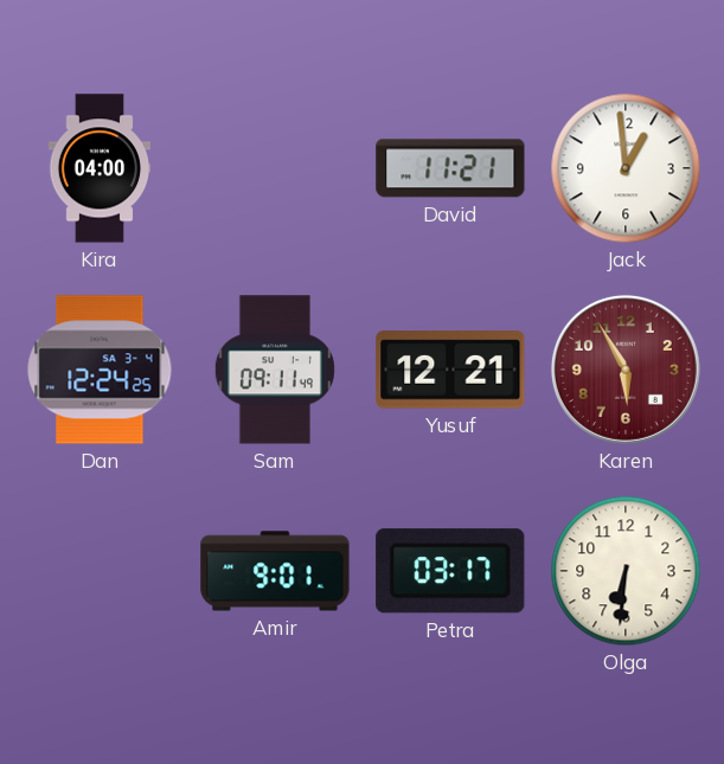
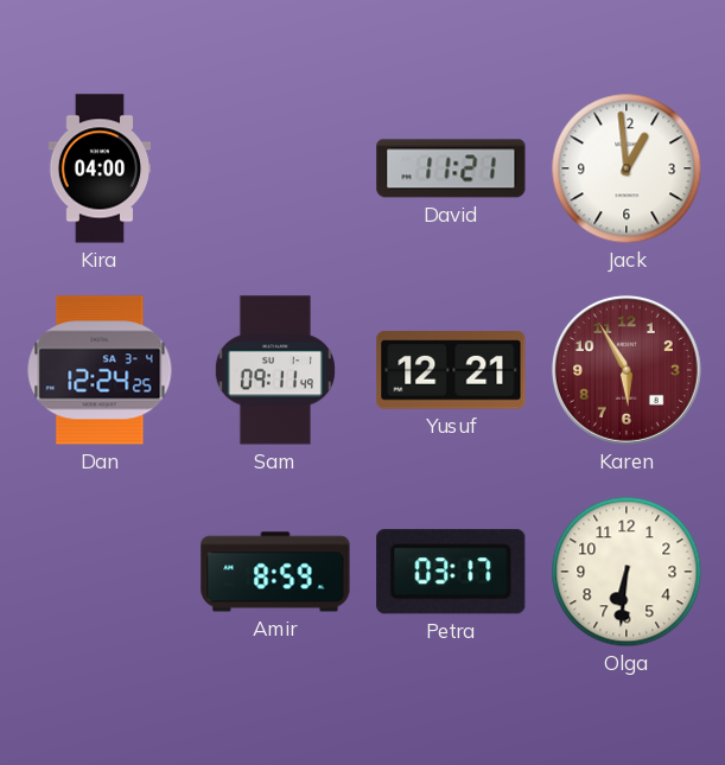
Amir: 9:01 -> 8:59 (275, 572)
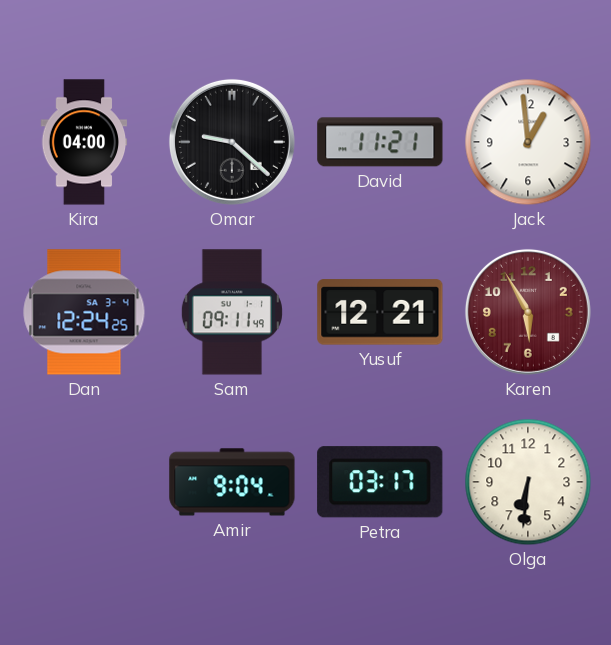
Omar: none -> 9:22 (232, 142)
Amir: 8:59 -> 9:04 (232, 482)
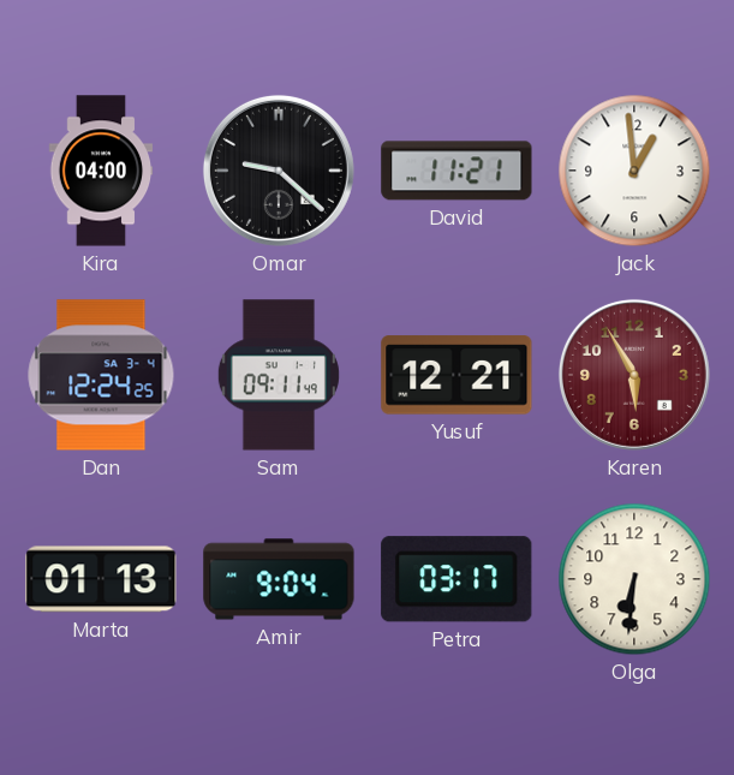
Marta: none -> 01:13 (101, 579)
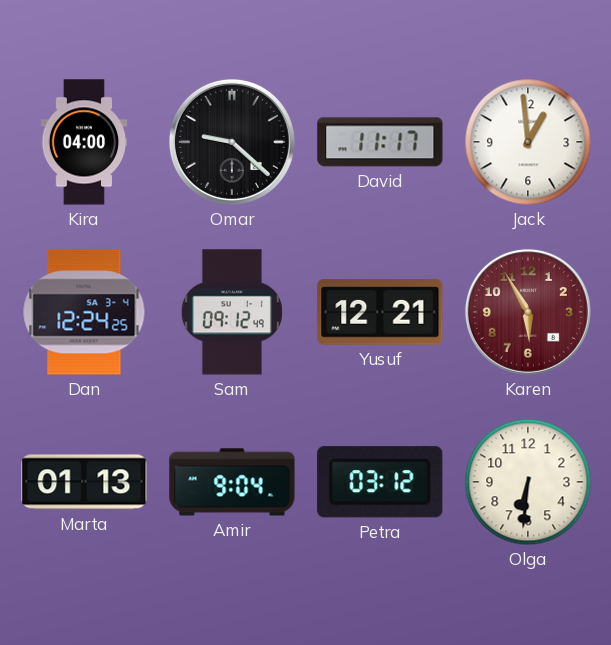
David: 11:21 -> 11:17 (380, 142)
Sam: 09:11 -> 09:12 (232, 312)
Petra: 03:17 -> 03:12 (380, 482)
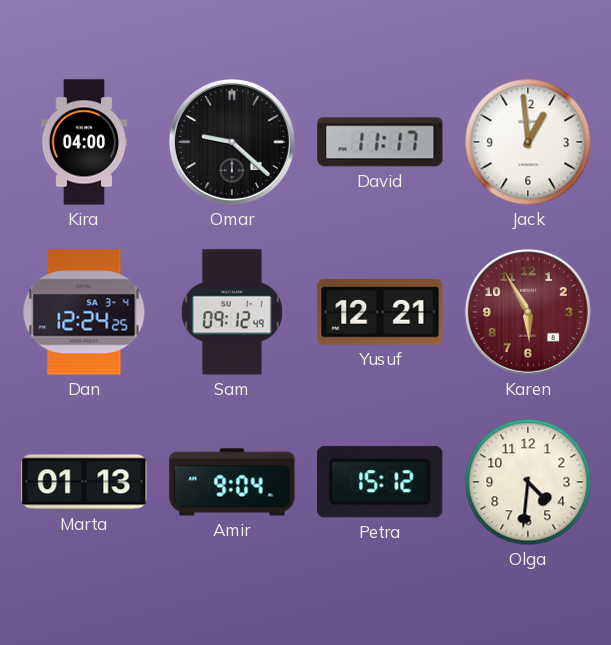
Petra: 03:12 -> 15:12 (380, 482)
Olga: 6:31 -> 4:31 (528, 482)
